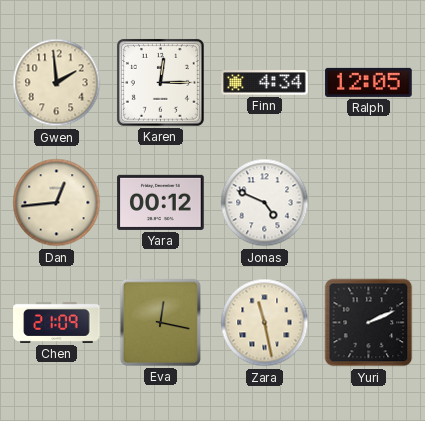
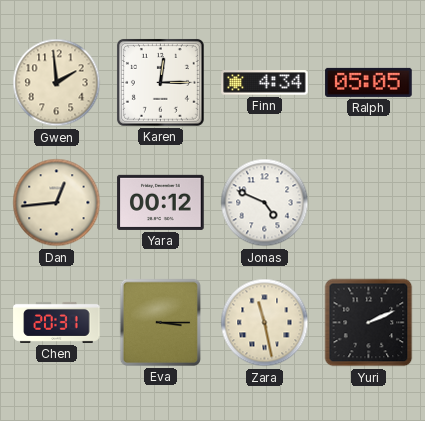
Ralph: 12:05 -> 05:05 (369, 82)
Chen: 21:09 -> 20:31 (57, 322)
Eva: 12:17 -> 3:15 (160, 322)
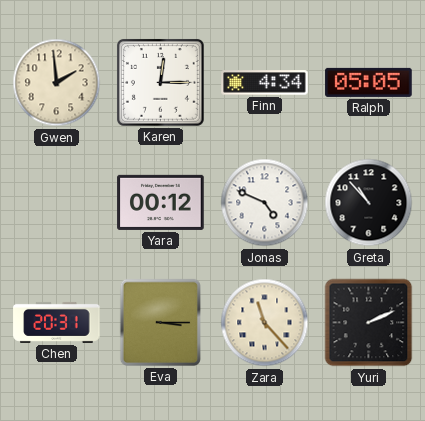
Dan: 12:44 -> none (57, 203)
Greta: none -> 10:53 (369, 203)
Zara: 11:28 -> 11:23 (265, 323)
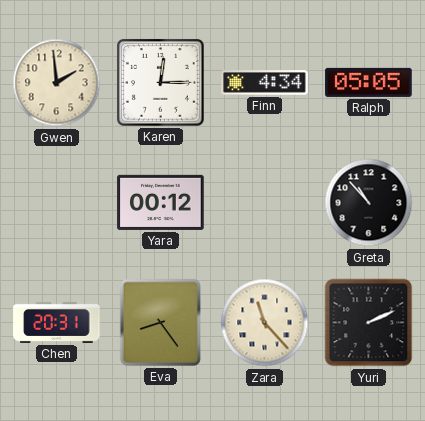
Jonas: 4:49 -> none (265, 203)
Eva: 3:15 -> 8:24 (160, 322)
